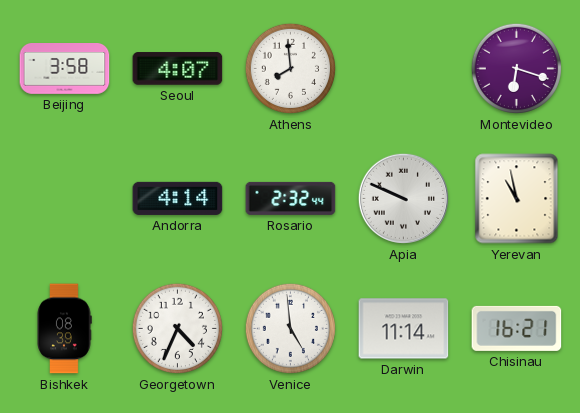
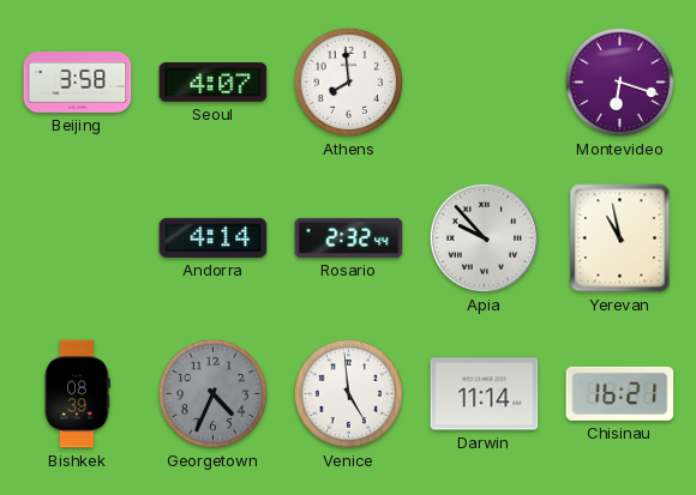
Apia: 9:49 -> 9:53 (484, 237)
Georgetown dial: white -> grey (212, 393)
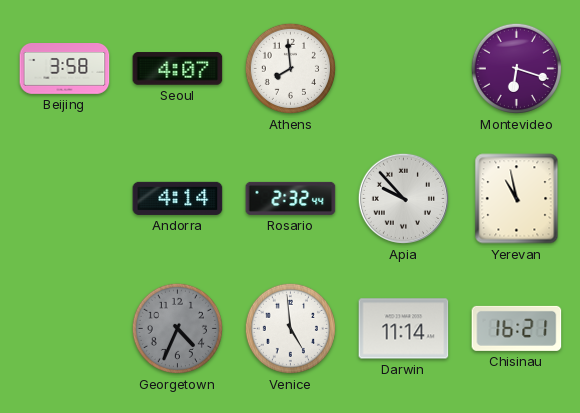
Bishkek: 08:39 -> none (77, 394)
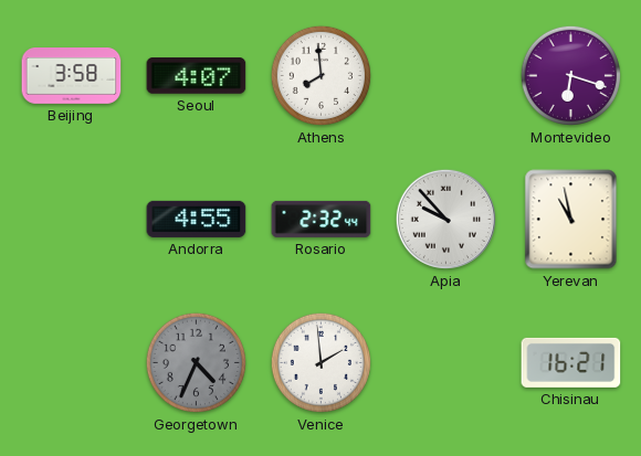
Andorra: 4:14 -> 4:55 (197, 219)
Venice: 4:59 -> 1:59 (320, 362)
Darwin: 11:14 -> none (404, 329)
